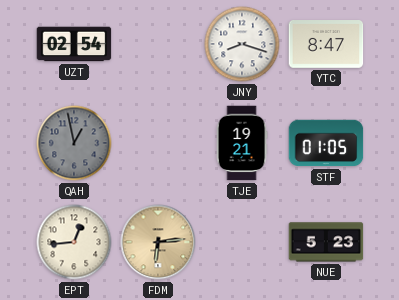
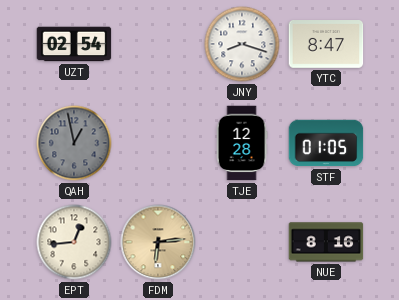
TJE: 19:21 -> 12:28 (242, 143)
NUE: 5:23 -> 8:16 (326, 242)
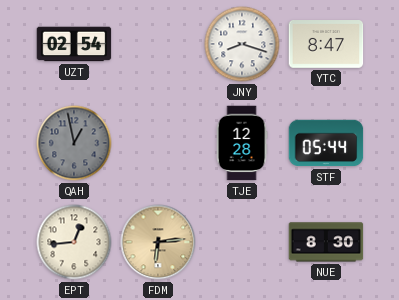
STF: 01:05 -> 05:44 (326, 143)
NUE: 8:16 -> 8:30 (326, 242)
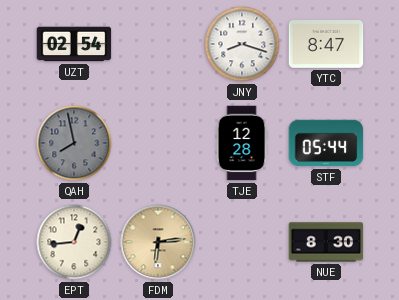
QAH: 12:58 -> 7:58 (74, 143)
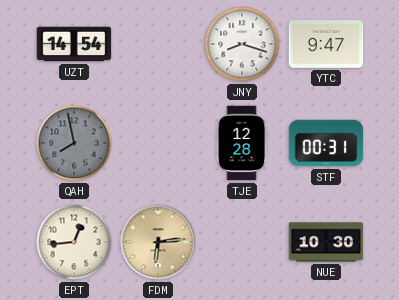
UZT: 02:54 -> 14:54 (74, 44)
YTC: 8:47 -> 9:47 (326, 45)
STF: 05:44 -> 00:31 (326, 143)
NUE: 8:30 -> 10:30 (326, 242)
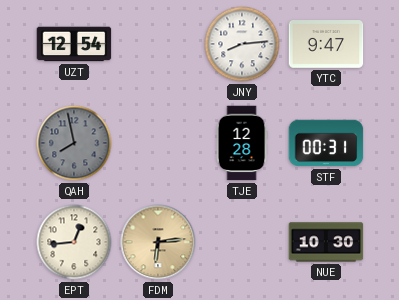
UZT: 14:54 -> 12:54 (74, 44)
JNY: 8:18 -> 8:14 (242, 44)
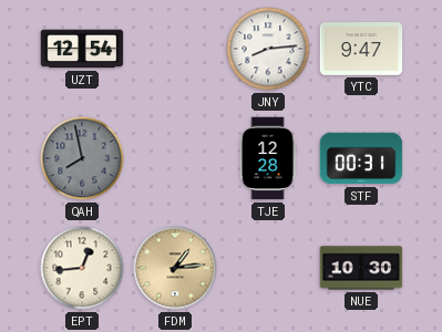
FDM: 6:14 -> 1:14 (175, 268)
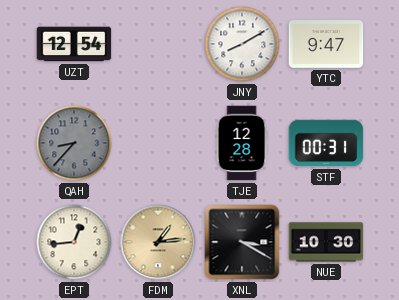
JNY: 8:14 -> 8:10 (242, 44)
QAH: 7:58 -> 8:37 (74, 143)
XNL: none -> 3:20 (242, 242)
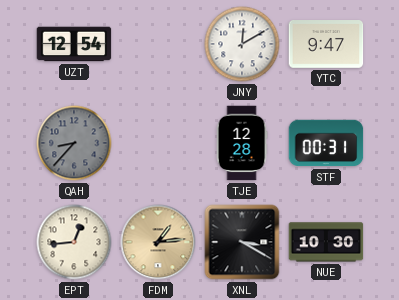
JNY: 8:10 -> 12:10 (242, 44)
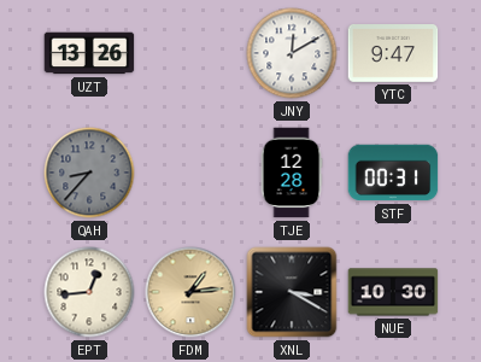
UZT: 12:54 -> 13:26 (89, 53)
